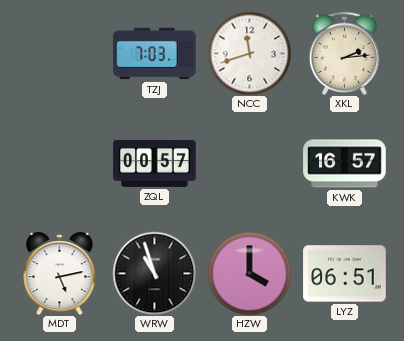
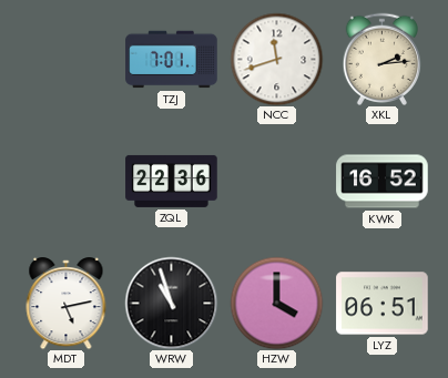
TZJ: 7:03 -> 7:01 (172, 60)
ZQL: 00:57 -> 22:36 (172, 181)
KWK: 16:57 -> 16:52 (383, 182)
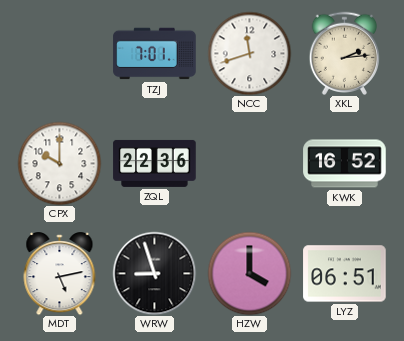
CPX: none -> 10:00 (59, 163)
WRW: 10:57 -> 8:57 (154, 273)
